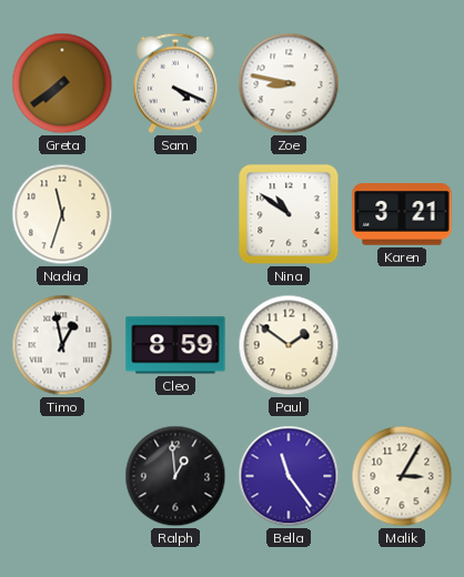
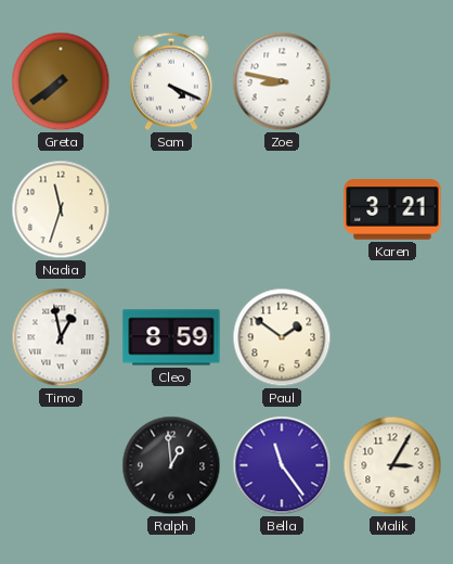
Nina: 10:51 -> none (289, 214)
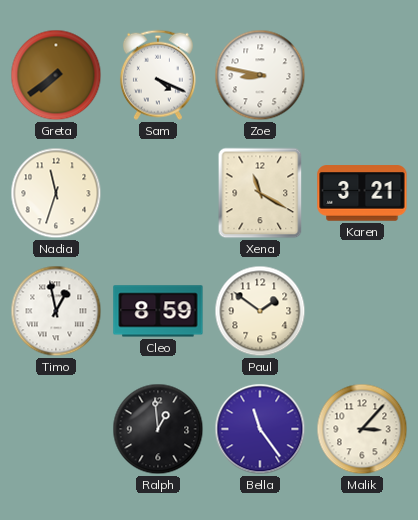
Xena: none -> 11:20 (260, 193)
Malik: 3:05 -> 3:07 (362, 429)
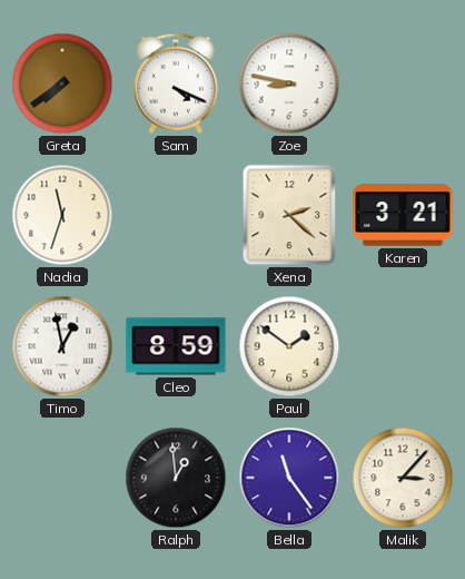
Xena: 11:20 -> 2:22 (289, 215)
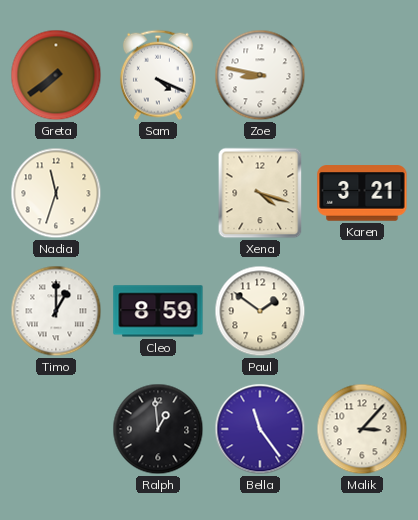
Xena: 2:22 -> 4:18 (260, 193)
Timo: 12:58 -> 1:00 (56, 311)
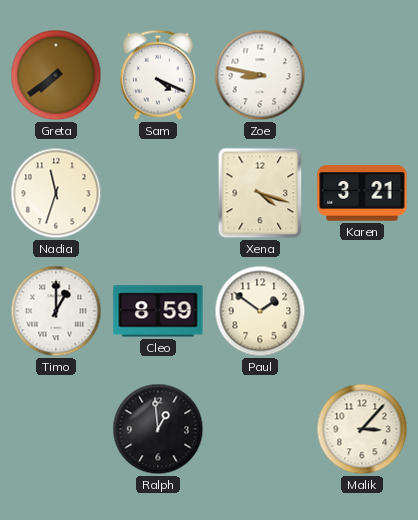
Bella: 11:24 -> none (260, 429)
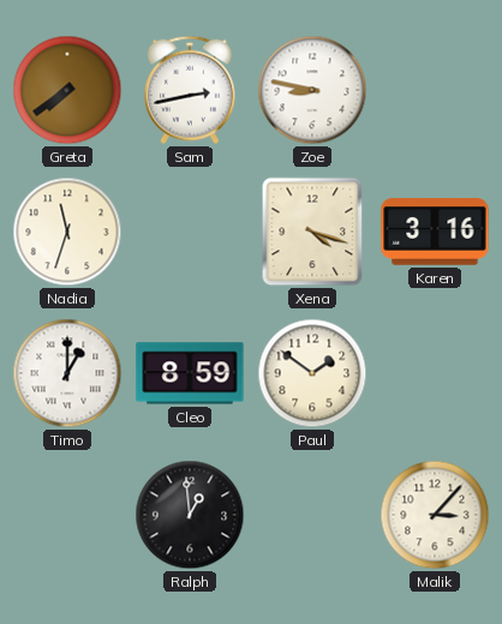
Sam: 4:19 -> 2:43 (190, 90)
Karen: 3:21 -> 3:16 (435, 232)
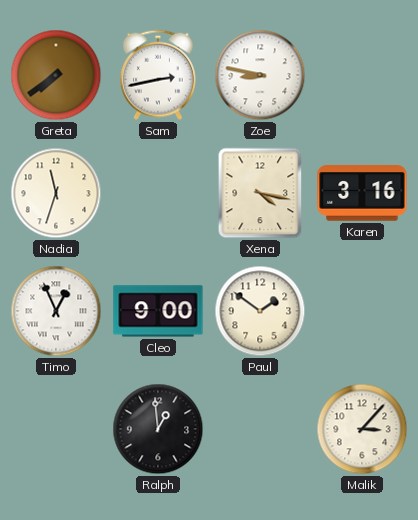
Xena: 4:18 -> 4:17 (260, 193)
Timo: 1:00 -> 12:56 (56, 311)
Cleo: 8:59 -> 9:00 (158, 311)
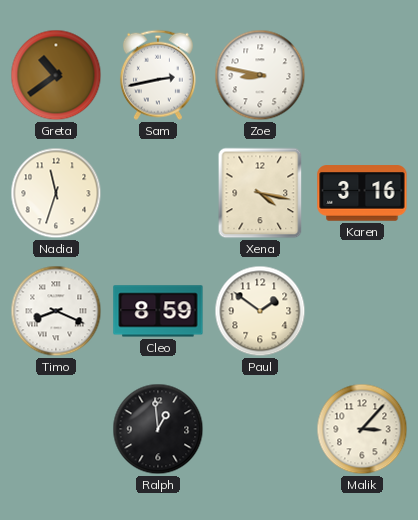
Greta: 7:39 -> 10:39 (56, 75)
Timo: 12:56 -> 8:19 (56, 311)
Cleo: 9:00 -> 8:59 (158, 311)
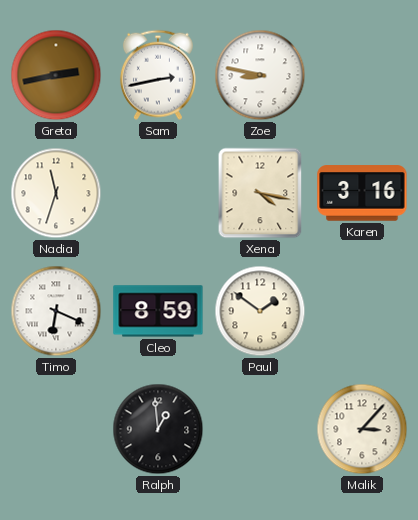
Greta: 10:39 -> 2:43 (56, 75)
Timo: 8:19 -> 6:19 (56, 311)
